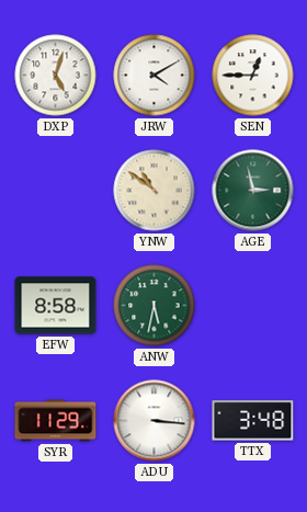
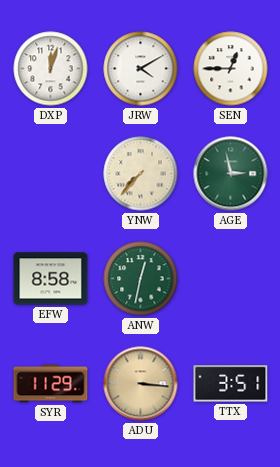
DXP: 5:03 -> 12:03 (51, 69)
YNW: 10:51 -> 7:37 (141, 174)
ANW: 5:32 -> 12:32 (141, 279)
ADU dial: white -> champagne (141, 384)
TTX: 3:48 -> 3:51 (231, 384)
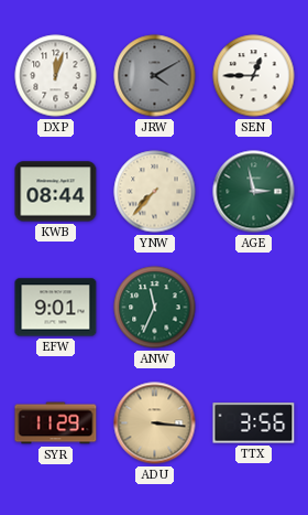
JRW dial: white -> grey (155, 76)
KWB: none -> 08:44 (56, 192)
EFW: 8:58 -> 9:01 (56, 308)
ANW: 12:32 -> 11:34 (155, 308)
TTX: 3:51 -> 3:56 (254, 423)
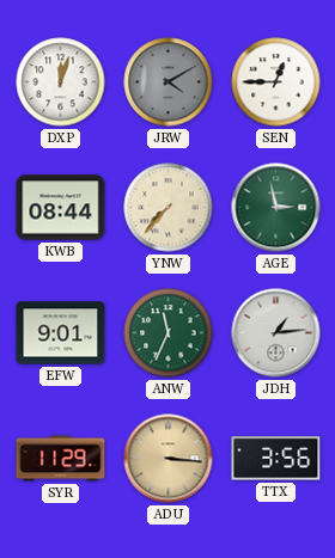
JDH: none -> 1:14 (276, 333)
